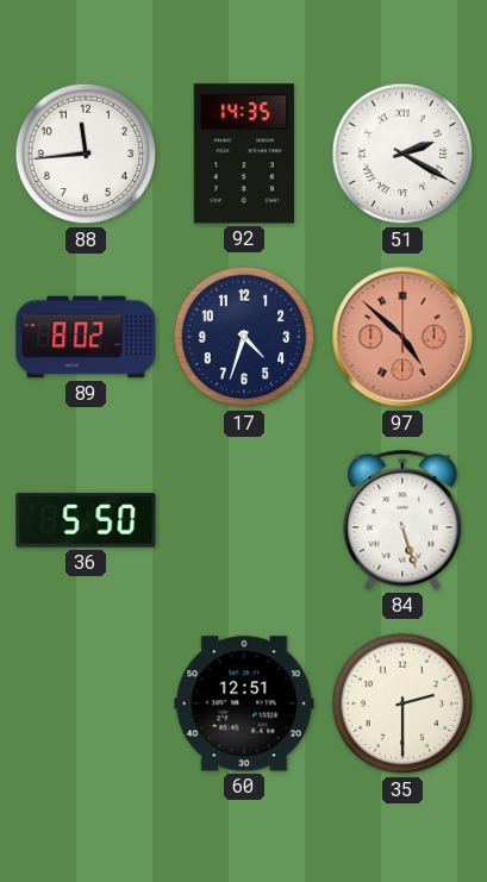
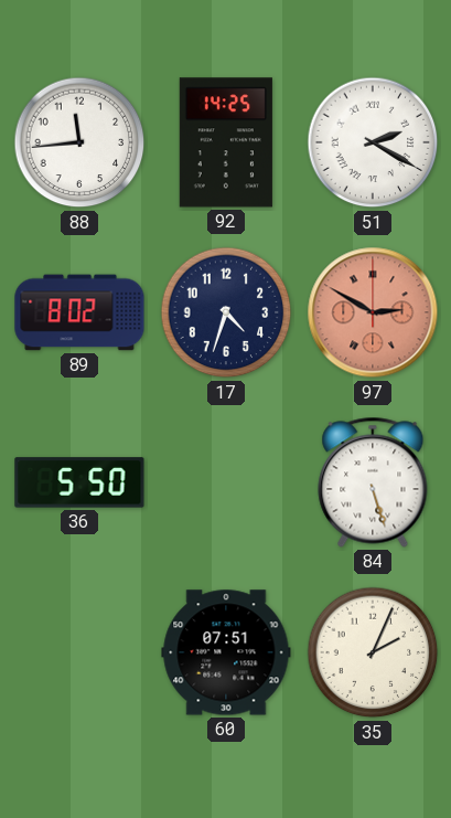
92: 14:35 -> 14:25 (226, 142)
97: 4:52 -> 2:50 (373, 312)
60: 12:51 -> 07:51 (226, 652)
35: 2:30 -> 2:04 (373, 652)
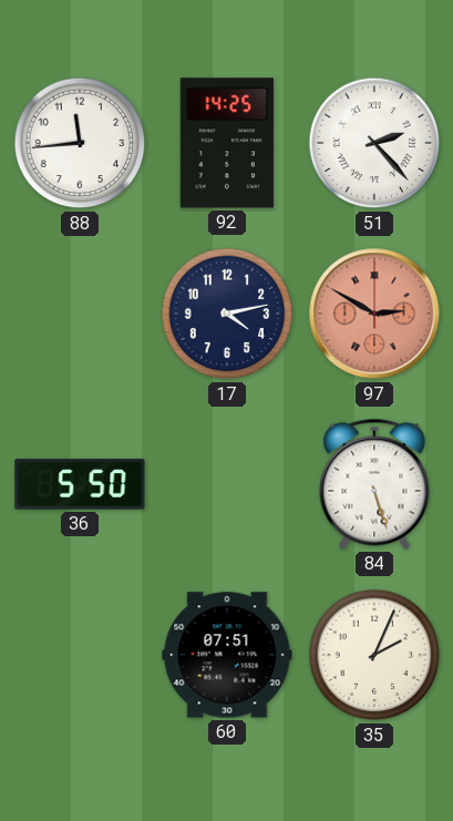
51: 2:20 -> 2:23 (374, 143)
89: 8:02 -> none (79, 312)
17: 4:33 -> 4:13 (227, 314)
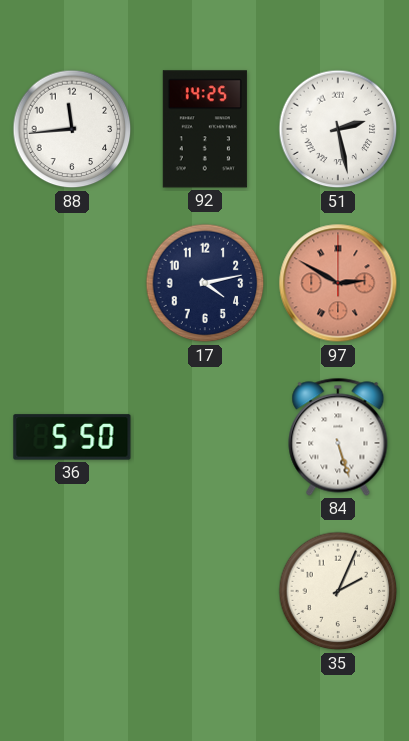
51: 2:23 -> 2:28 (338, 129)
60: 07:51 -> none (227, 655)
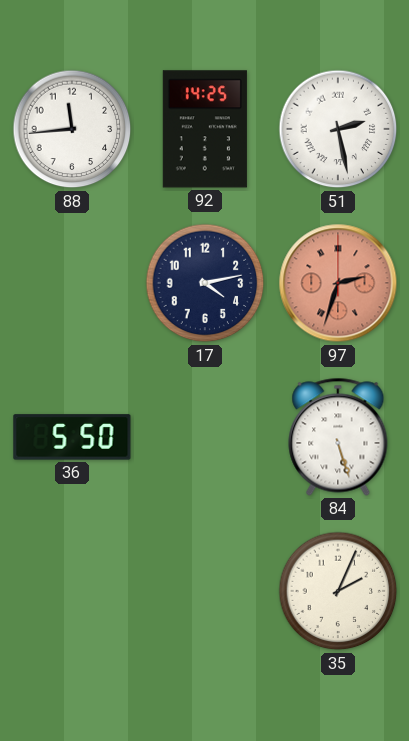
97: 2:50 -> 2:33 (338, 283)
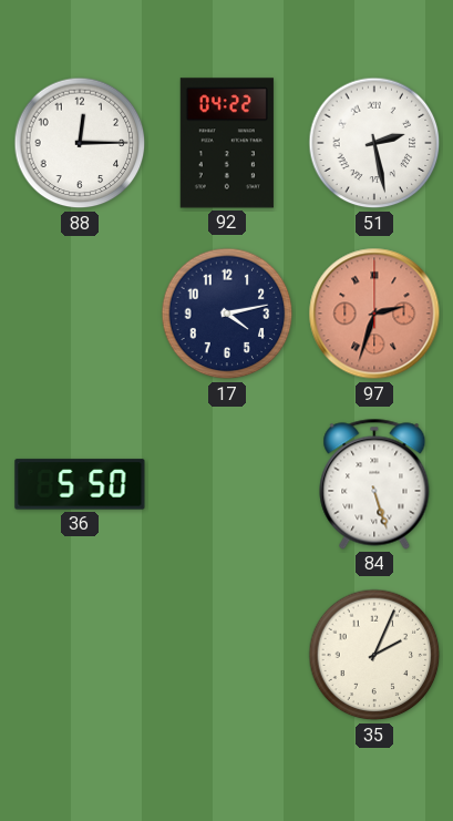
88: 11:44 -> 12:15 (80, 143)
92: 14:25 -> 04:22 (227, 143)
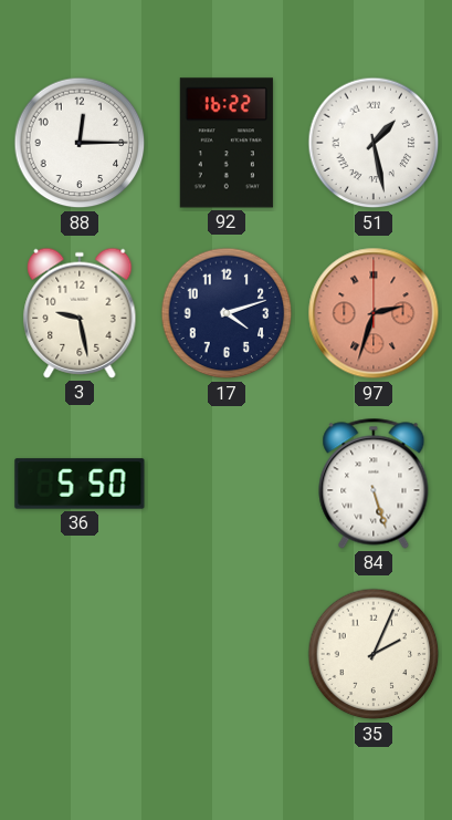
92: 04:22 -> 16:22 (227, 143)
51: 2:28 -> 1:28 (374, 143)
3: none -> 9:28 (80, 313)
17: 4:13 -> 4:12 (227, 313)
